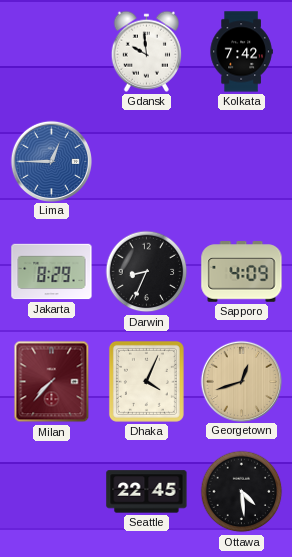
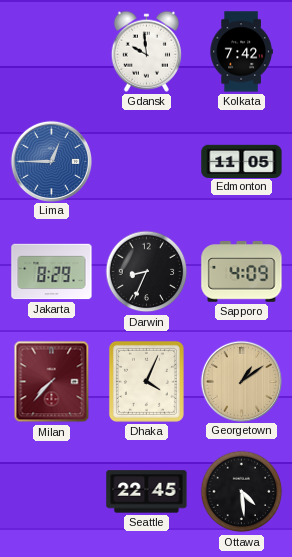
Edmonton: none -> 11:05 (242, 161)
Georgetown: 12:42 -> 1:09 (241, 381)
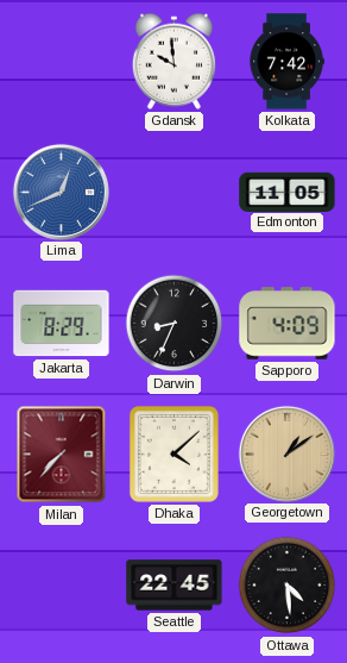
Lima: 12:45 -> 12:41 (61, 192)
Dhaka: 4:04 -> 4:08 (173, 454)
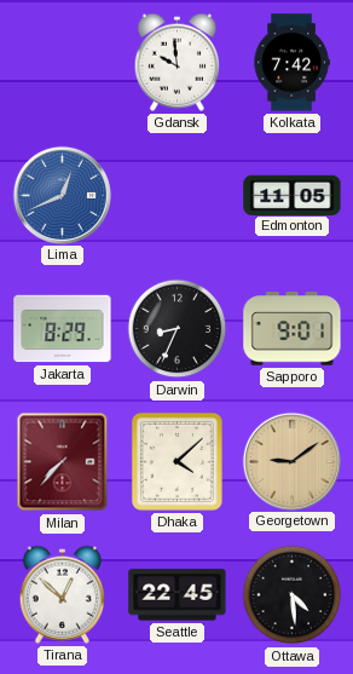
Sapporo: 4:09 -> 9:01 (293, 329)
Georgetown: 1:09 -> 9:09 (291, 461)
Tirana: none -> 12:52 (62, 594)
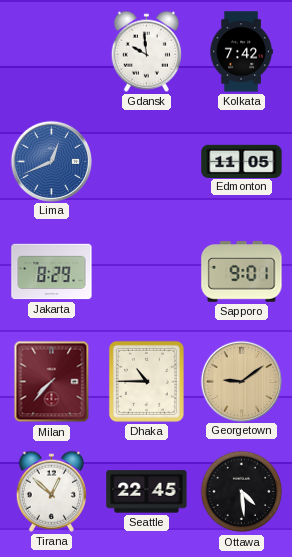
Darwin: 8:34 -> none (178, 329)
Dhaka: 4:08 -> 10:45 (146, 381)
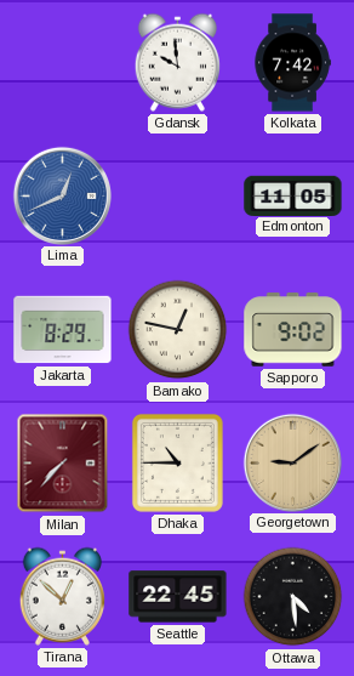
Bamako: none -> 12:47 (178, 330)
Sapporo: 9:01 -> 9:02 (293, 330)
